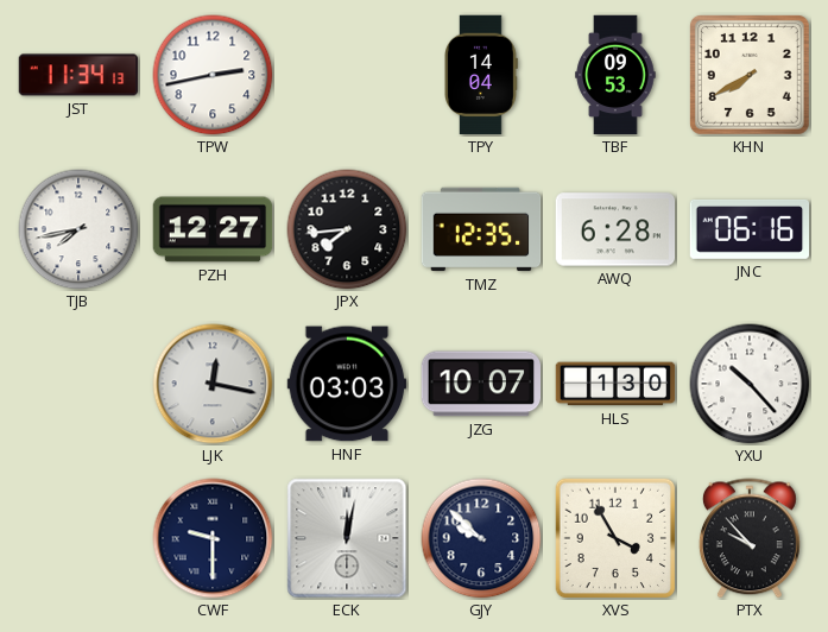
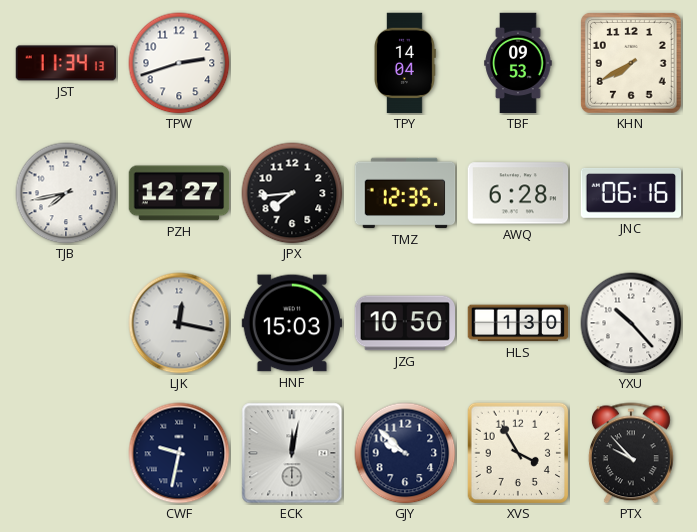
TPW: 2:43 -> 2:42 (179, 63)
HNF: 03:03 -> 15:03 (292, 323)
JZG: 10:07 -> 10:50 (405, 323)
CWF: 9:30 -> 9:32 (179, 453)
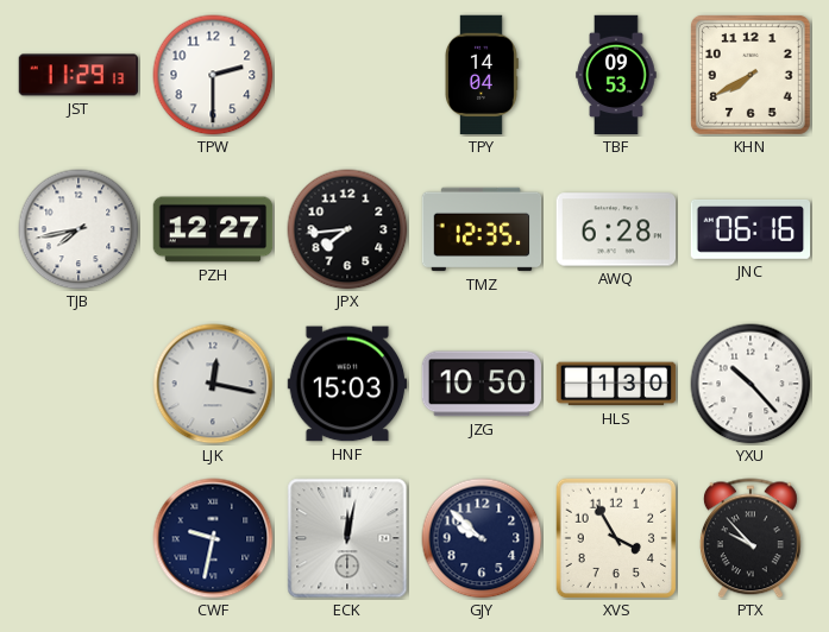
JST: 11:34 -> 11:29 (78, 75)
TPW: 2:42 -> 2:30 (213, 75)
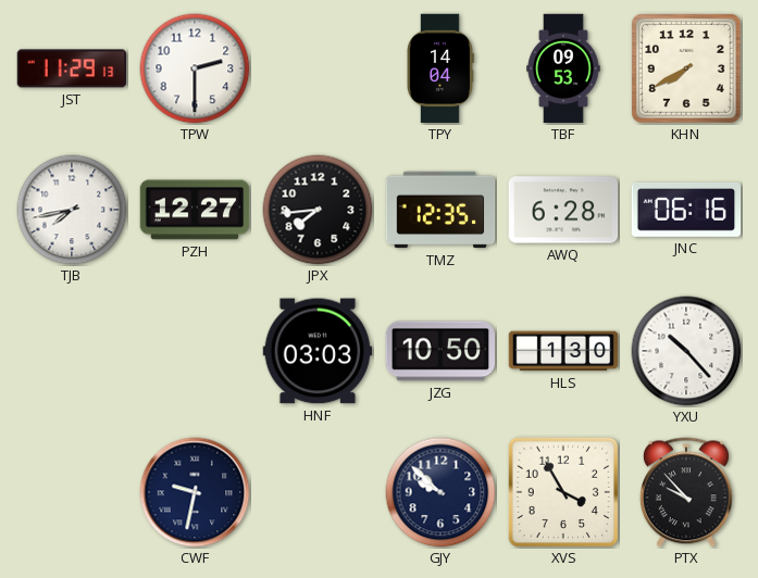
LJK: 12:17 -> none (213, 384)
HNF: 15:03 -> 03:03 (318, 351)
ECK: 12:02 -> none (347, 538)
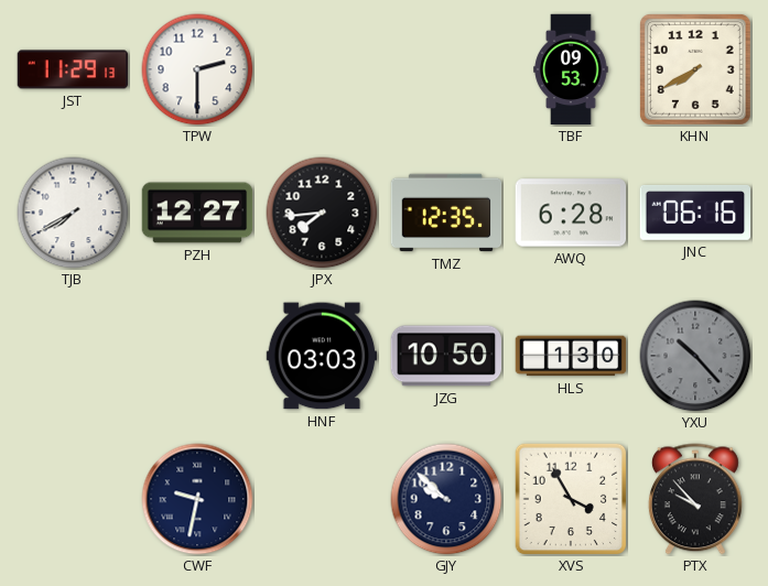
TPY: 14:04 -> none (440, 68)
TJB: 7:43 -> 7:40 (73, 213)
YXU dial: white -> grey (695, 356)
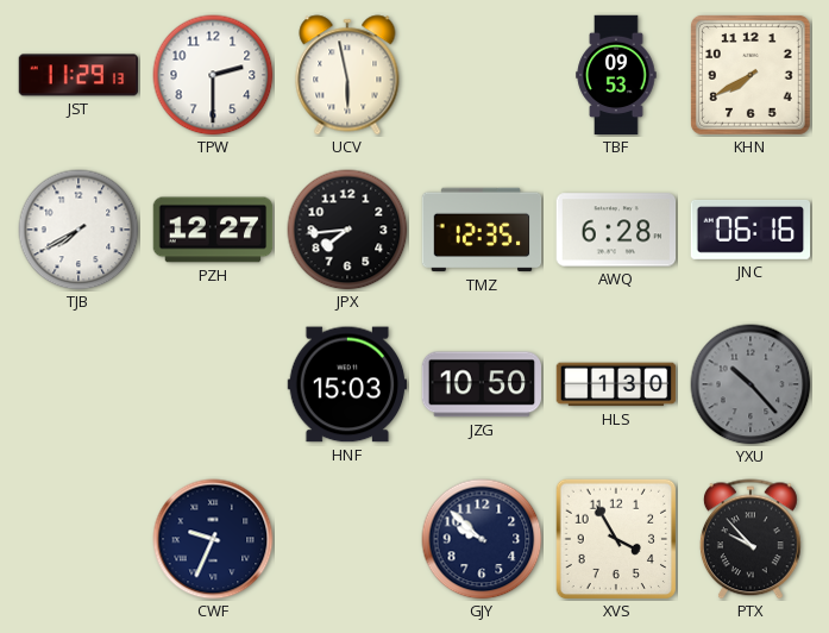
UCV: none -> 5:58 (347, 75)
HNF: 03:03 -> 15:03 (347, 384)
CWF: 9:32 -> 9:34 (213, 539)
